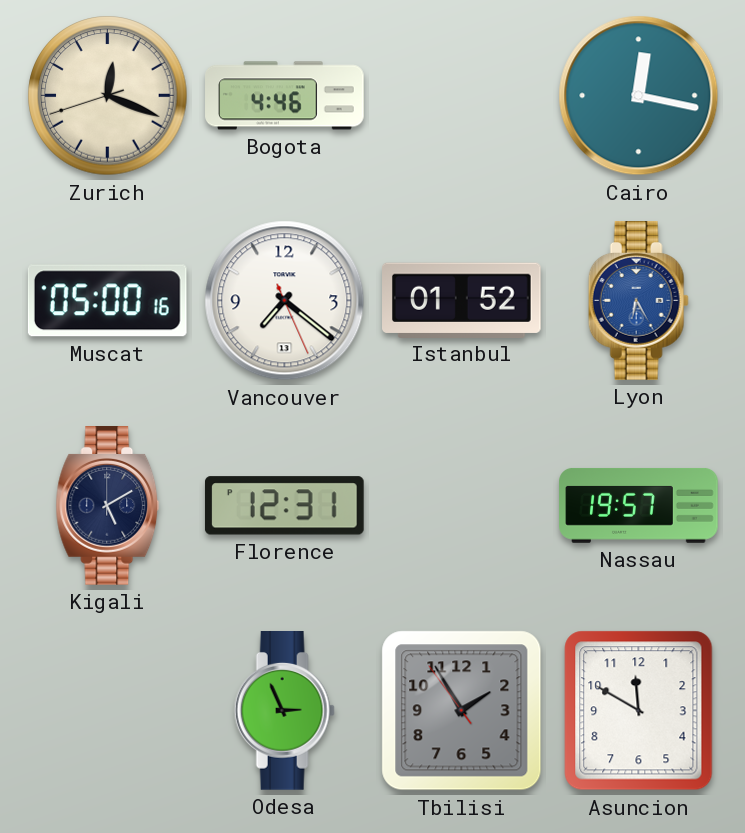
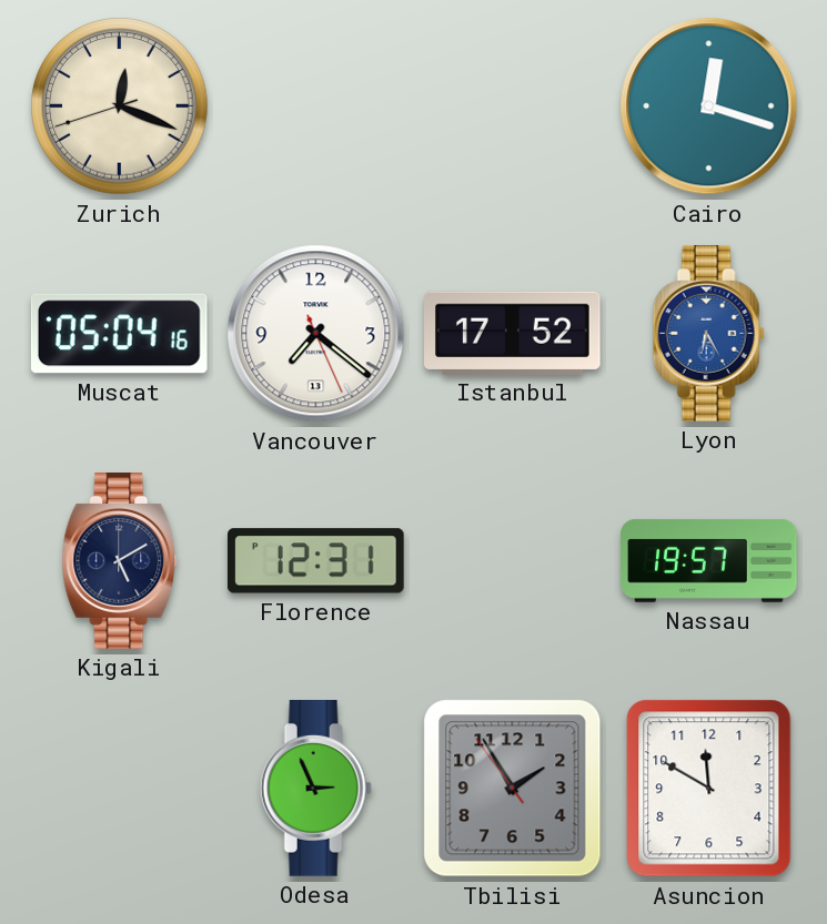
Bogota: 4:46 -> none (285, 96)
Cairo: 12:17 -> 12:18 (709, 106)
Muscat: 05:00 -> 05:04 (119, 334)
Istanbul: 01:52 -> 17:52 (513, 333)
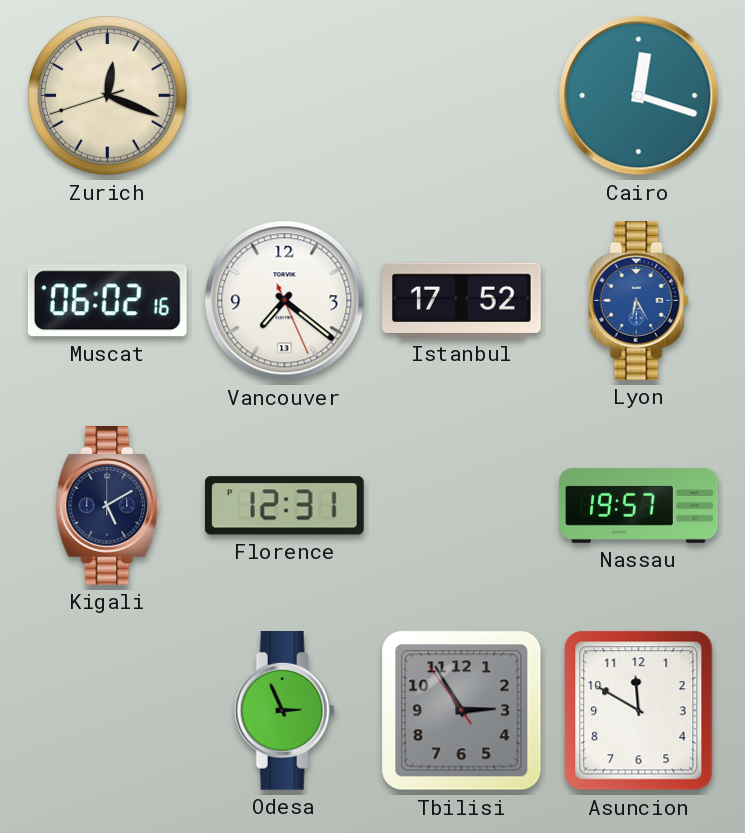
Muscat: 05:04 -> 06:02 (107, 301)
Tbilisi: 1:54 -> 2:54 (462, 711)
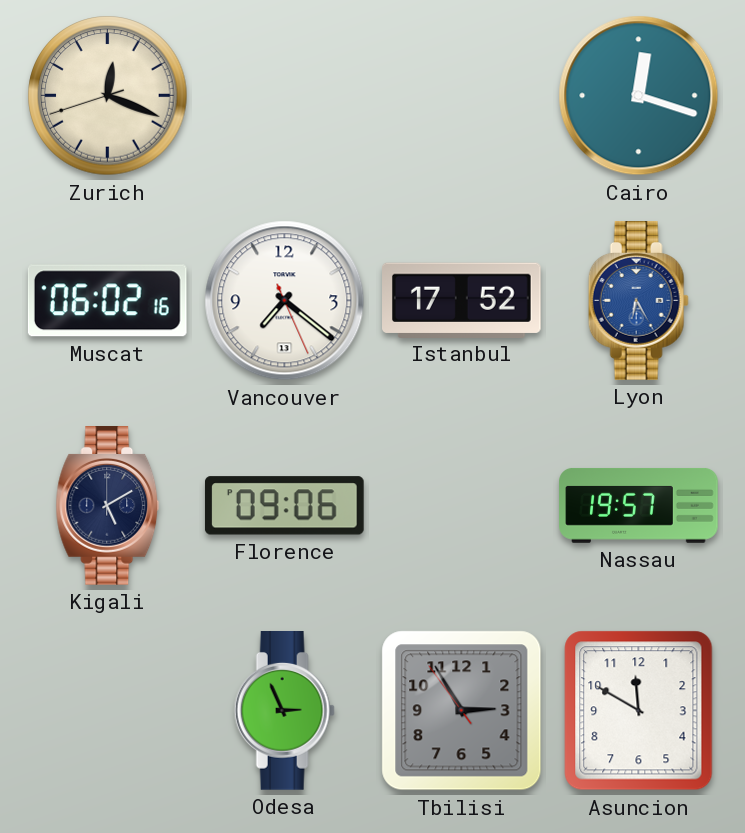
Florence: 12:31 -> 09:06 (284, 506)
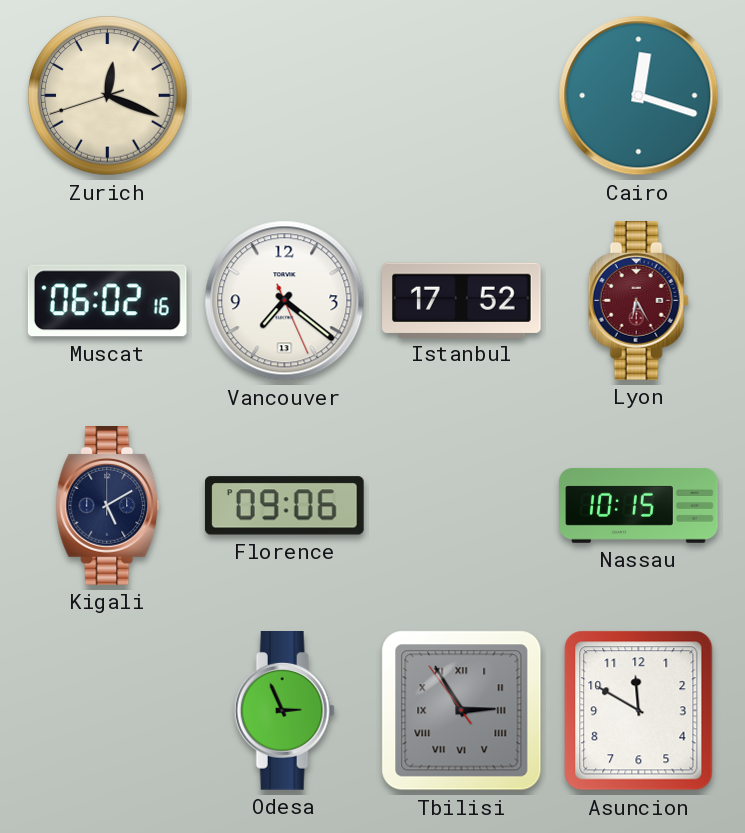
Lyon dial: blue -> burgundy (638, 301)
Nassau: 19:57 -> 10:15 (639, 506)
Tbilisi numerals: Arabic -> Roman (462, 711)
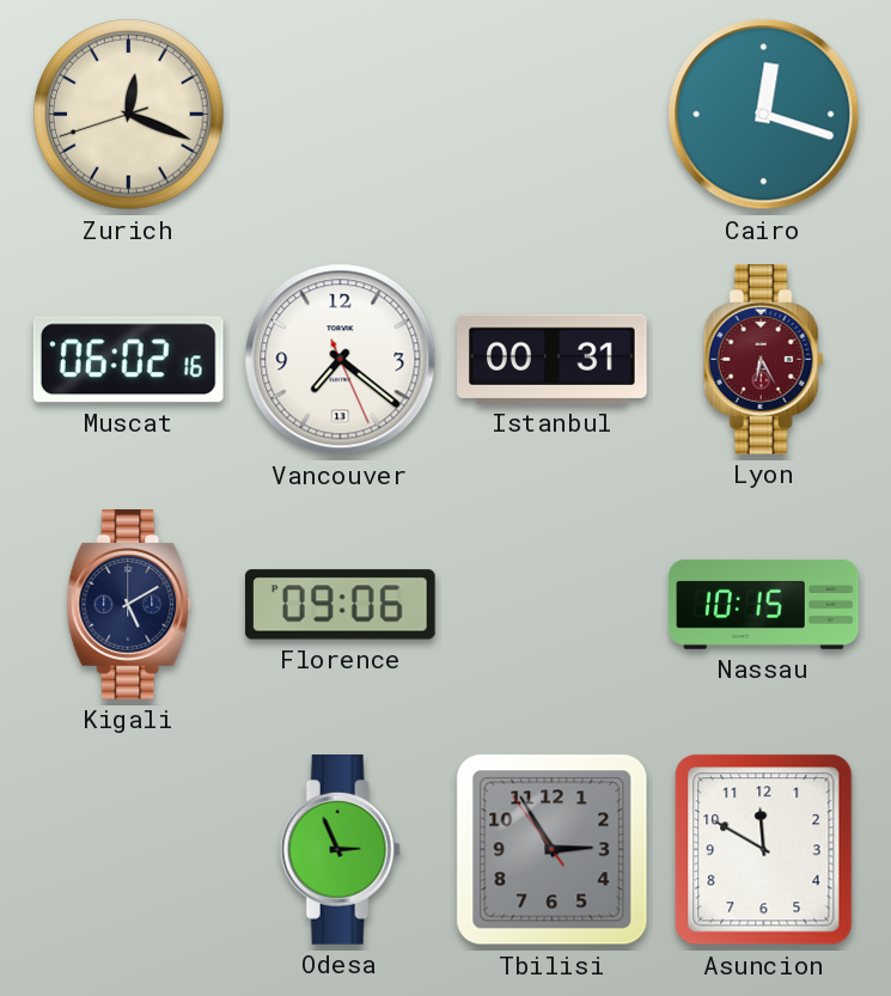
Istanbul: 17:52 -> 00:31 (553, 359)
Tbilisi numerals: Roman -> Arabic (553, 850)
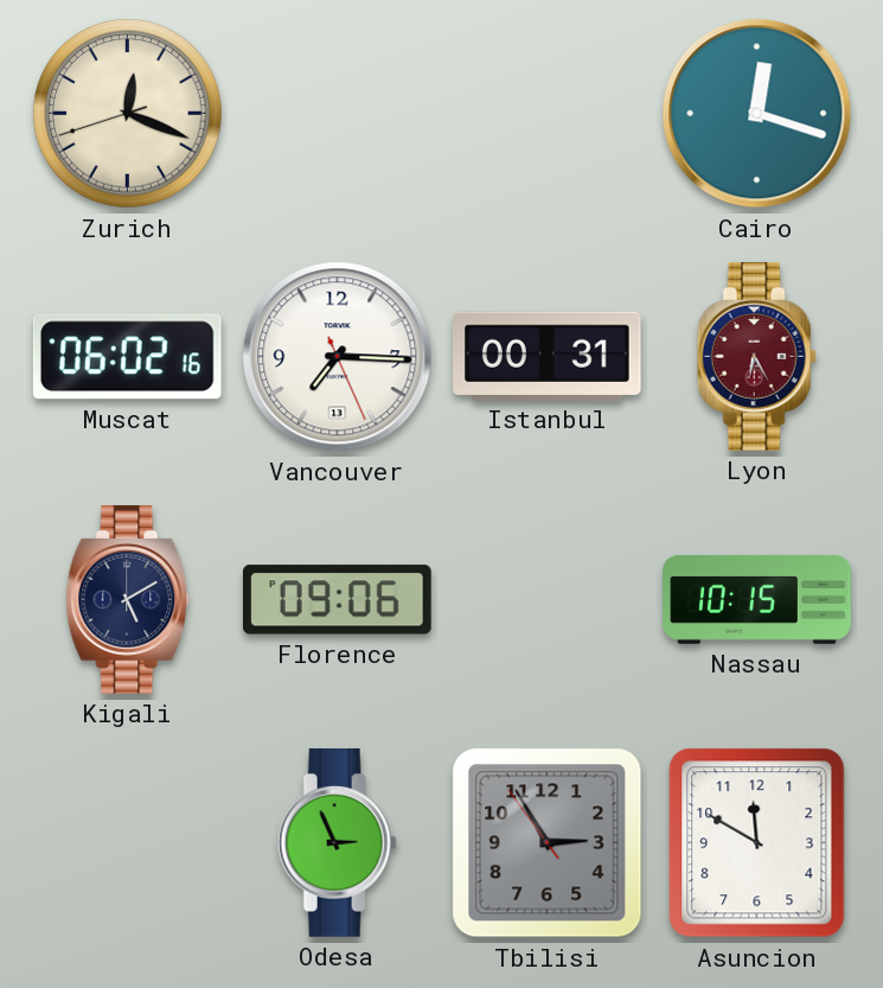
Vancouver: 7:21 -> 7:15 (338, 357)
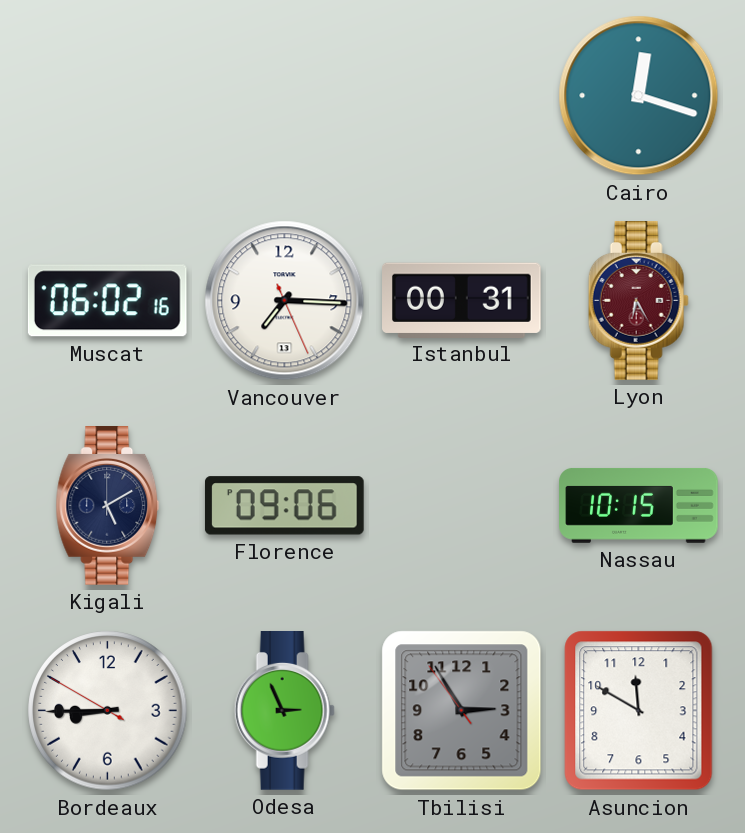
Zurich: 12:18 -> none (128, 114)
Bordeaux: none -> 8:44 (108, 711)
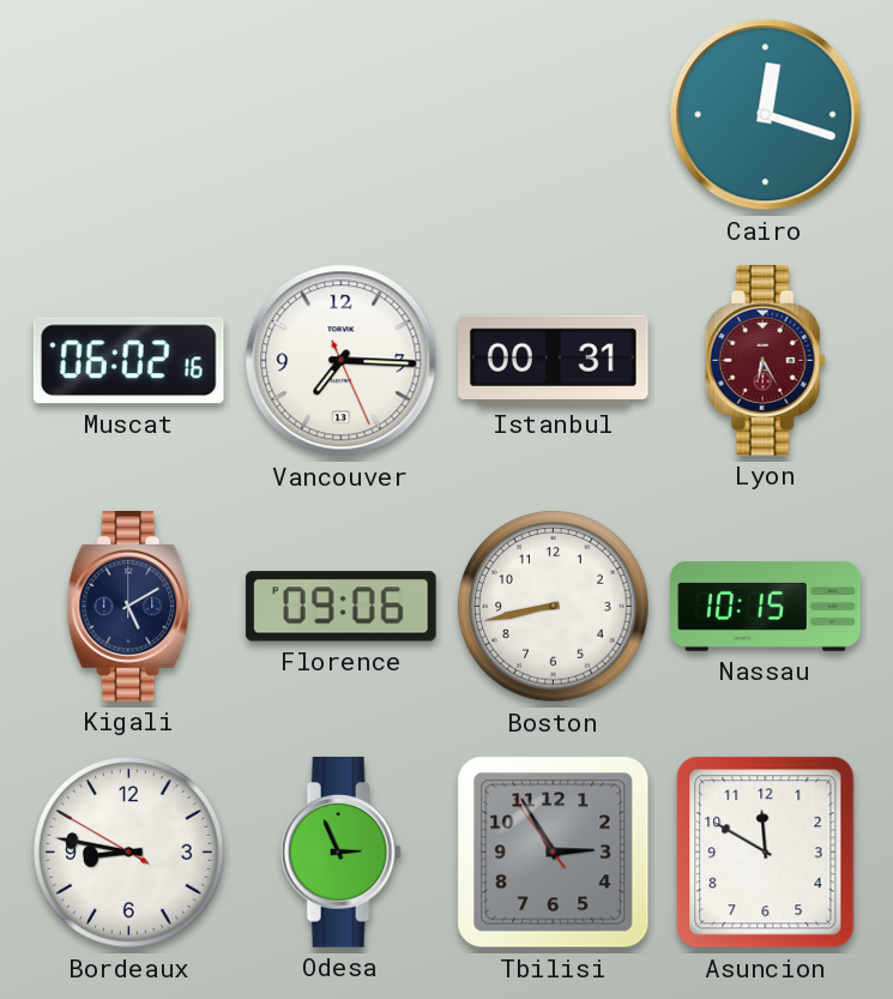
Boston: none -> 8:43 (554, 607)
Bordeaux: 8:44 -> 8:46 (129, 853)
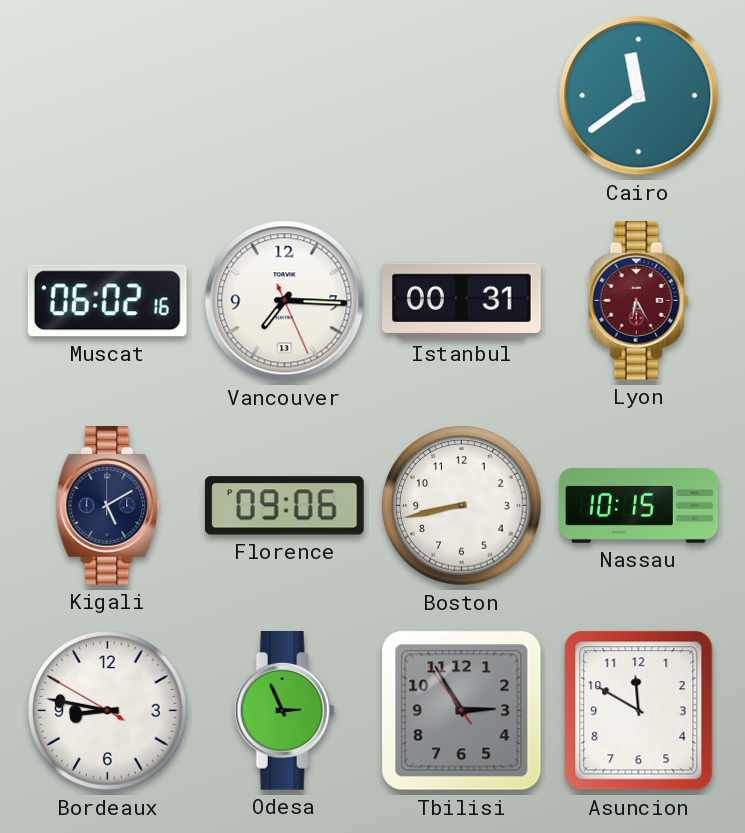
Cairo: 12:18 -> 11:39 (639, 96)
